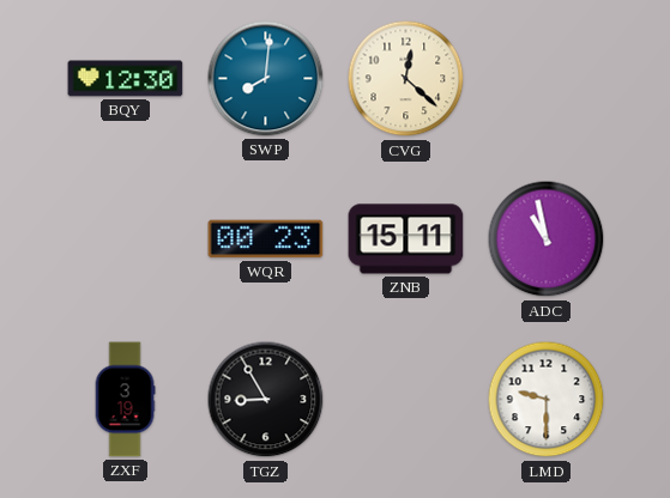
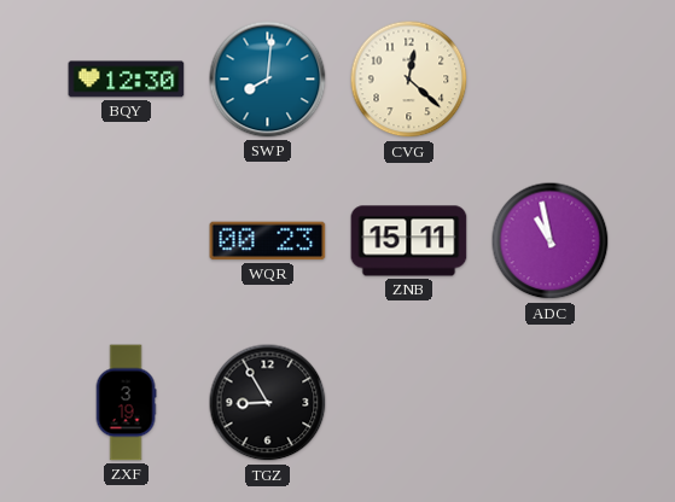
LMD: 9:30 -> none (547, 400)
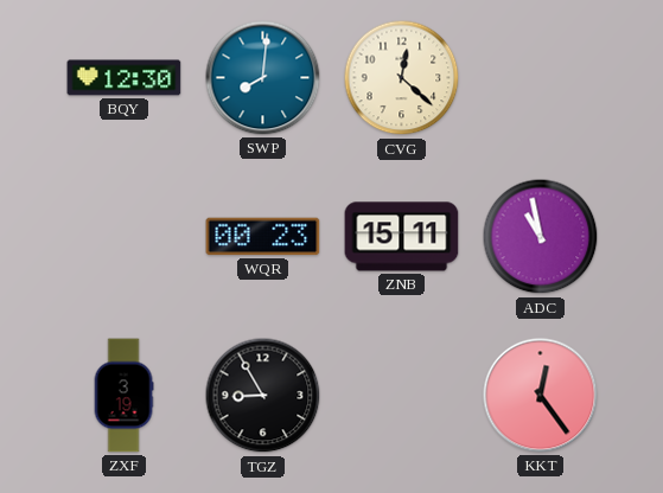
KKT: none -> 12:24 (541, 396)
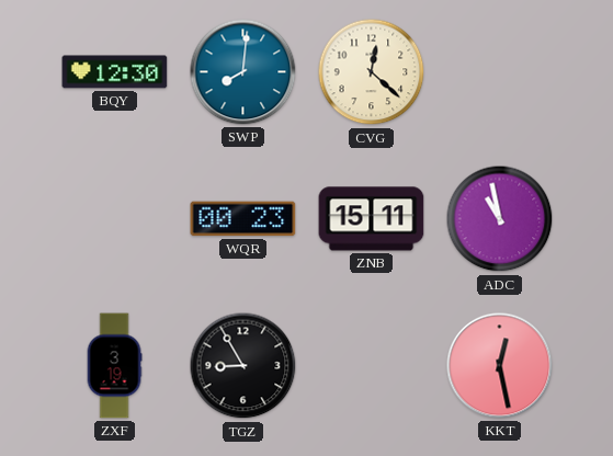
KKT: 12:24 -> 12:28 (500, 366)
